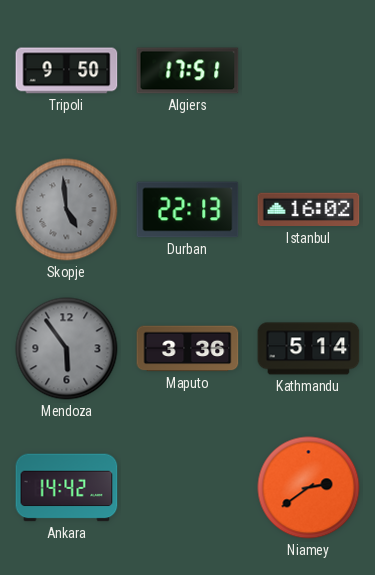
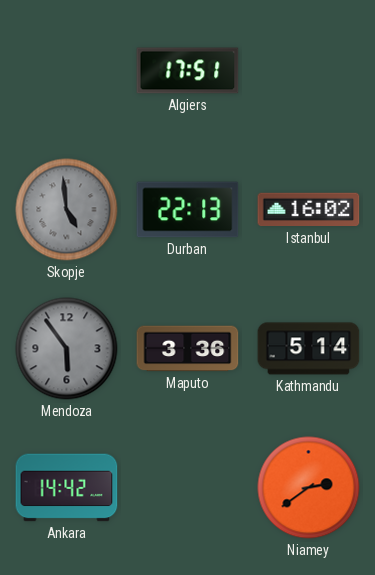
Tripoli: 9:50 -> none (67, 71)
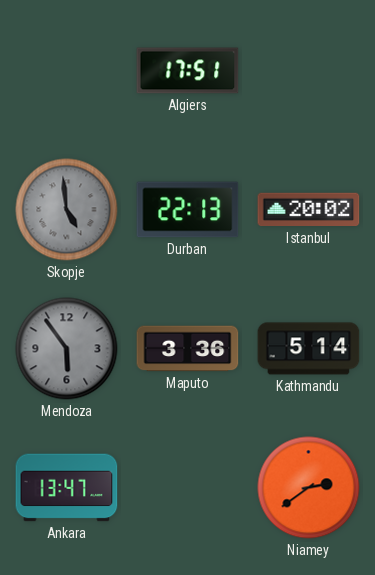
Istanbul: 16:02 -> 20:02 (309, 210)
Ankara: 14:42 -> 13:47 (67, 488)
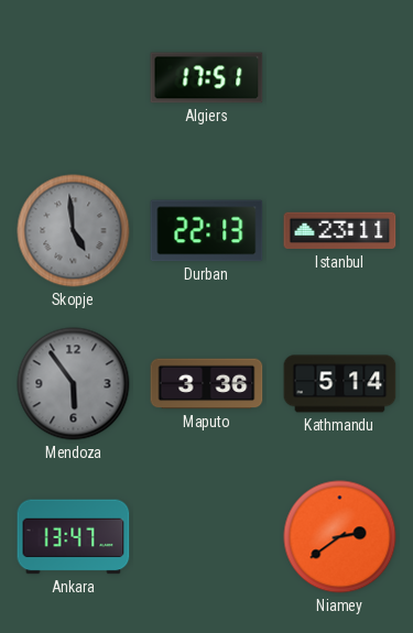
Istanbul: 20:02 -> 23:11 (340, 231)
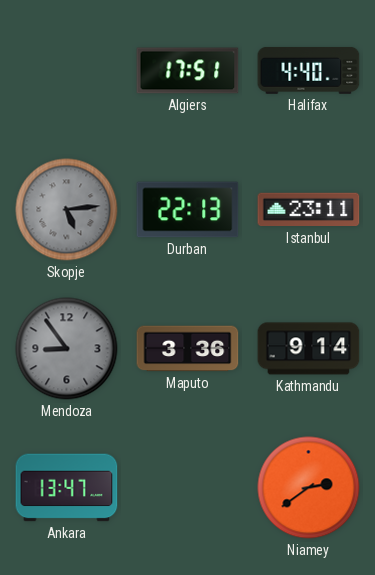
Halifax: none -> 4:40 (309, 70)
Skopje: 4:59 -> 5:14 (67, 210)
Mendoza: 5:54 -> 8:54 (67, 349)
Kathmandu: 5:14 -> 9:14 (309, 349)
